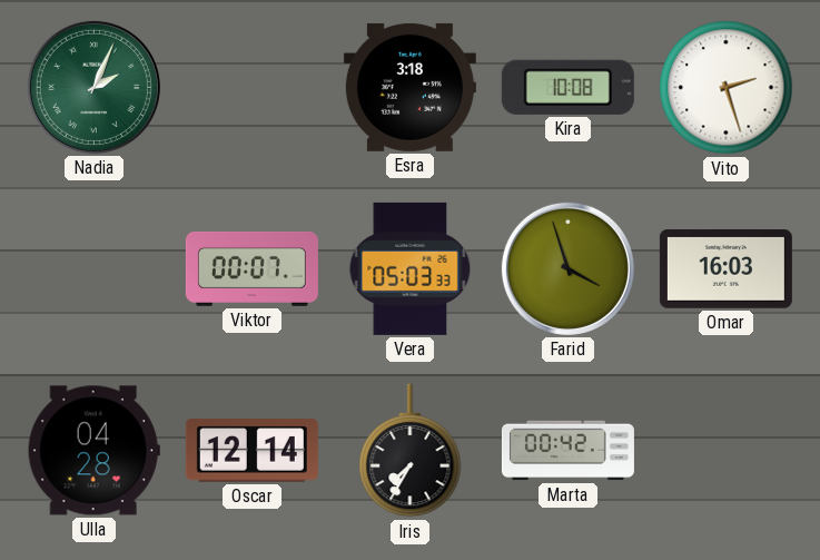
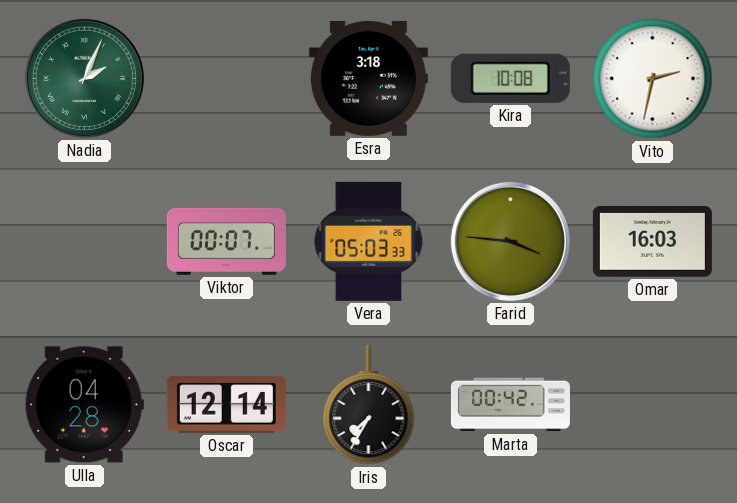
Vito: 2:27 -> 2:32 (653, 79)
Farid: 3:57 -> 3:46 (510, 241)
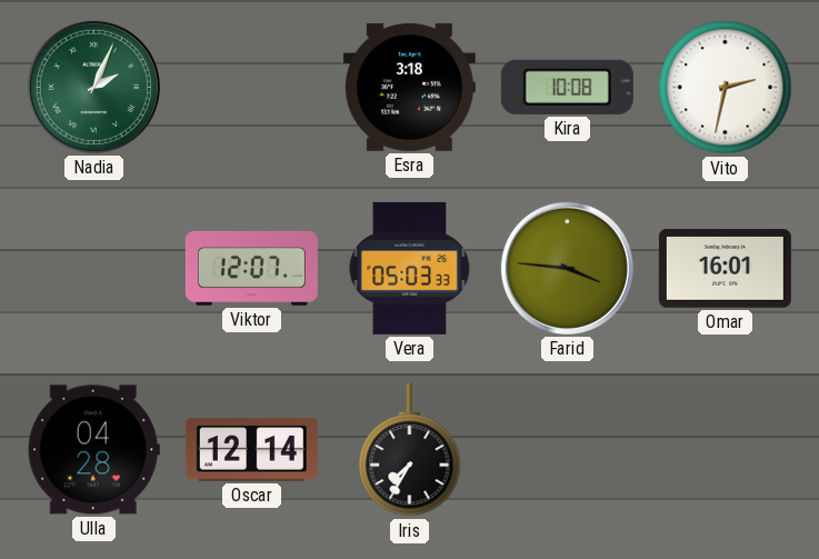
Viktor: 00:07 -> 12:07 (251, 268)
Omar: 16:03 -> 16:01 (725, 268)
Marta: 00:42 -> none (510, 405)
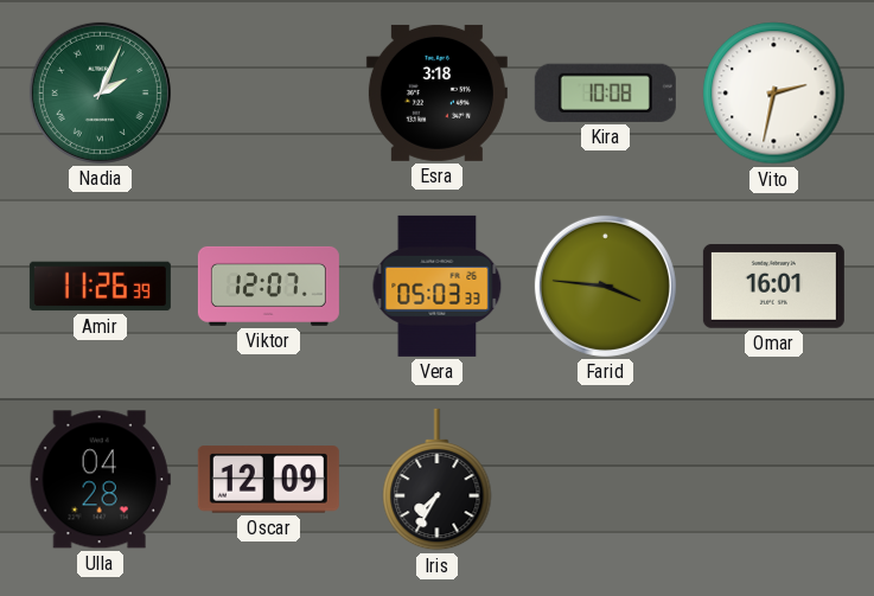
Amir: none -> 11:26 (100, 287)
Oscar: 12:14 -> 12:09 (268, 480)
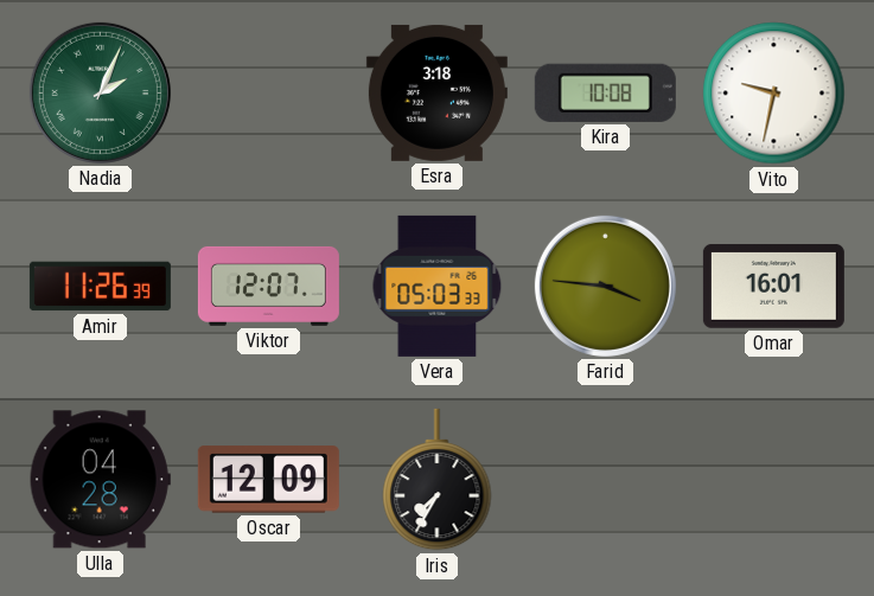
Vito: 2:32 -> 9:32 (774, 94)
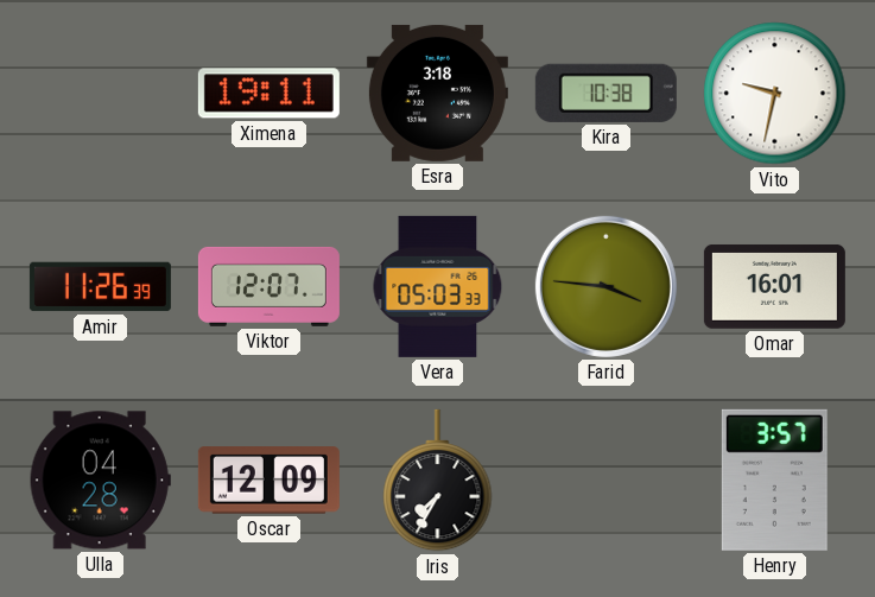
Nadia: 2:04 -> none (100, 92)
Ximena: none -> 19:11 (268, 94)
Kira: 10:08 -> 10:38 (605, 93)
Henry: none -> 3:57 (774, 479)
